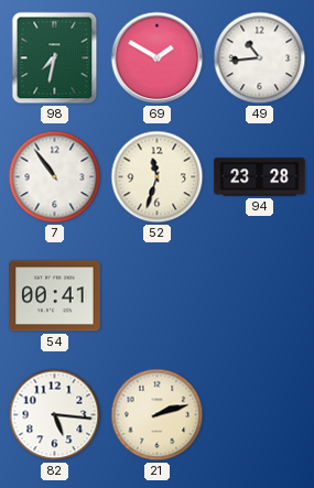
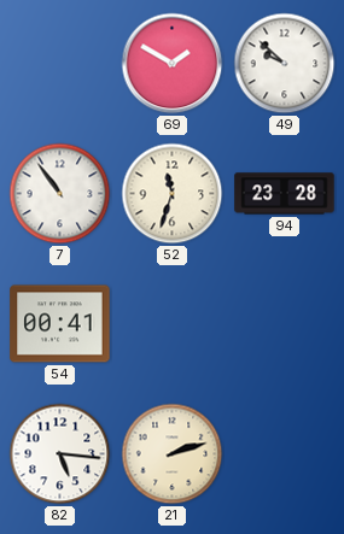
98: 7:32 -> none (55, 58)
49: 10:44 -> 9:52 (285, 64)
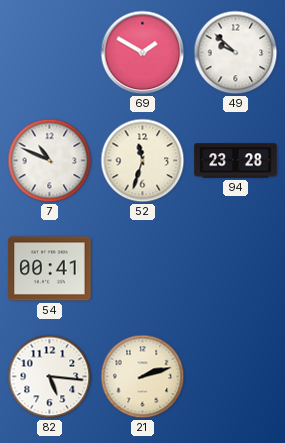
7: 10:54 -> 10:49 (50, 161)
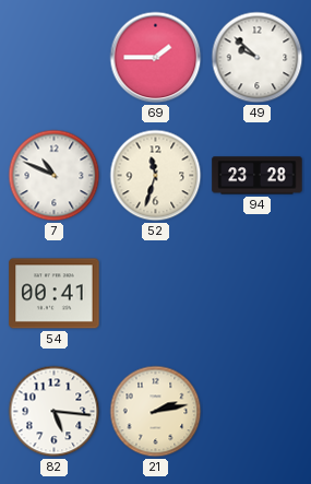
69: 1:50 -> 1:45 (156, 58)
21: 2:12 -> 2:13 (156, 412)
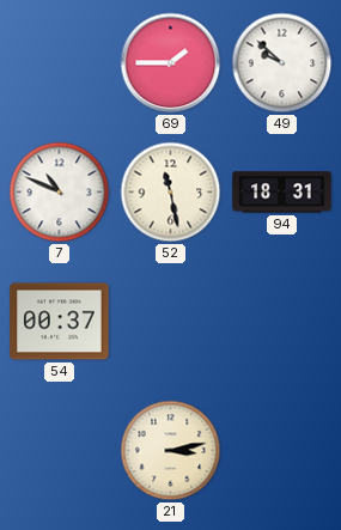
52: 11:33 -> 11:28 (171, 193)
94: 23:28 -> 18:31 (282, 193)
54: 00:41 -> 00:37 (60, 322)
82: 5:16 -> none (55, 412)
21: 2:13 -> 3:13 (171, 451)
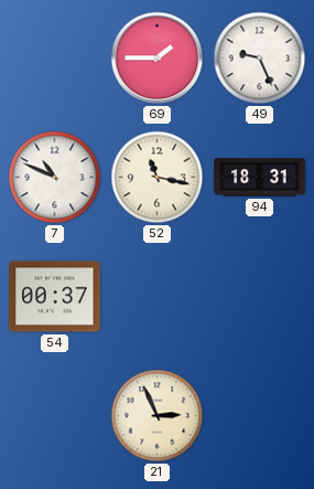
49: 9:52 -> 9:26 (260, 59)
52: 11:28 -> 11:17 (158, 178)
21: 3:13 -> 2:56 (158, 416)
